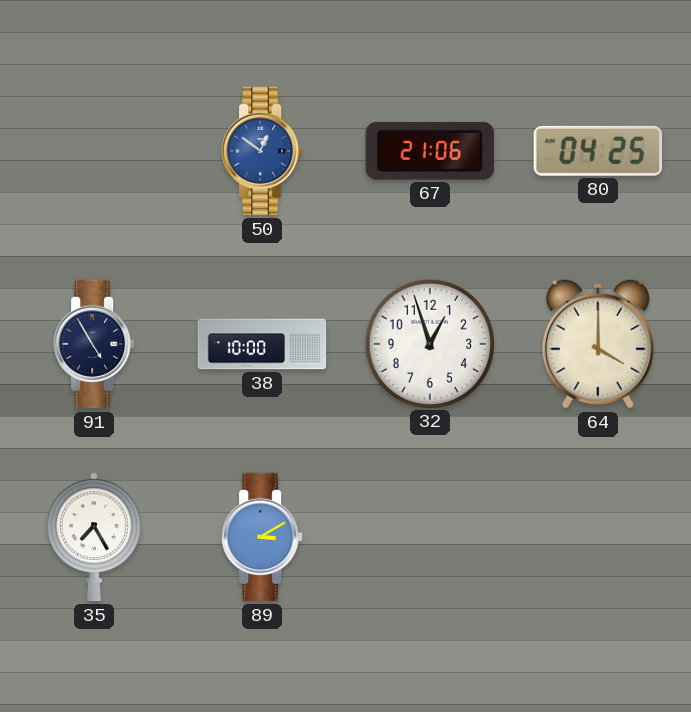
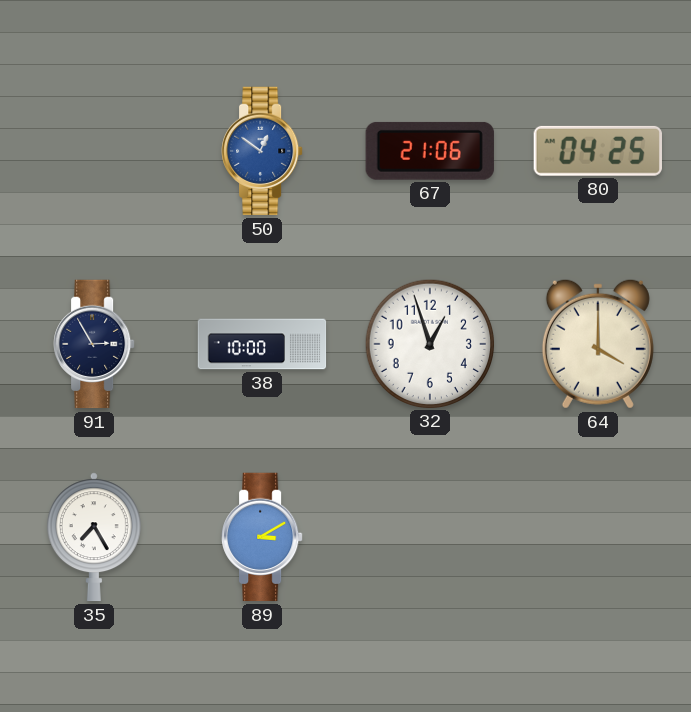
91: 4:55 -> 2:55 (94, 344)
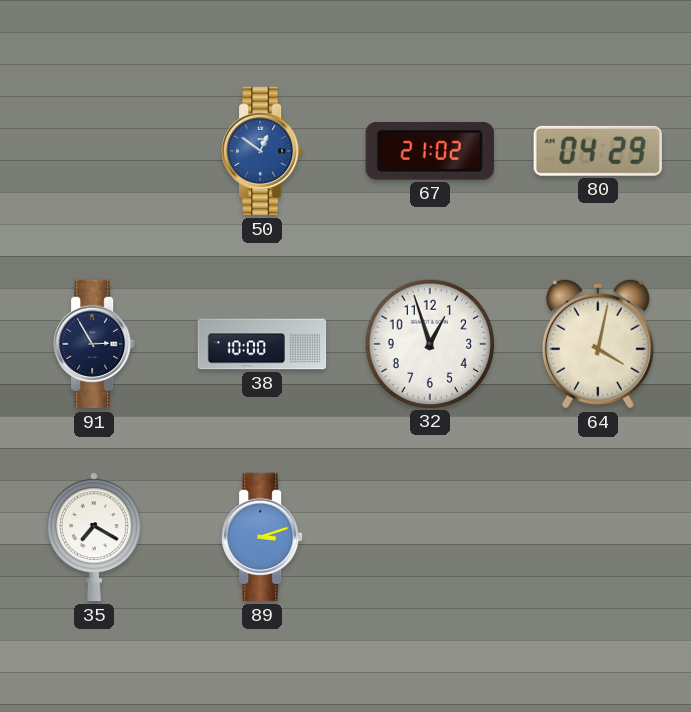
67: 21:06 -> 21:02 (430, 151)
80: 04:25 -> 04:29 (598, 151)
64: 4:00 -> 4:02 (598, 344)
35: 7:25 -> 7:20 (94, 537)
89: 3:10 -> 3:12 (262, 537)
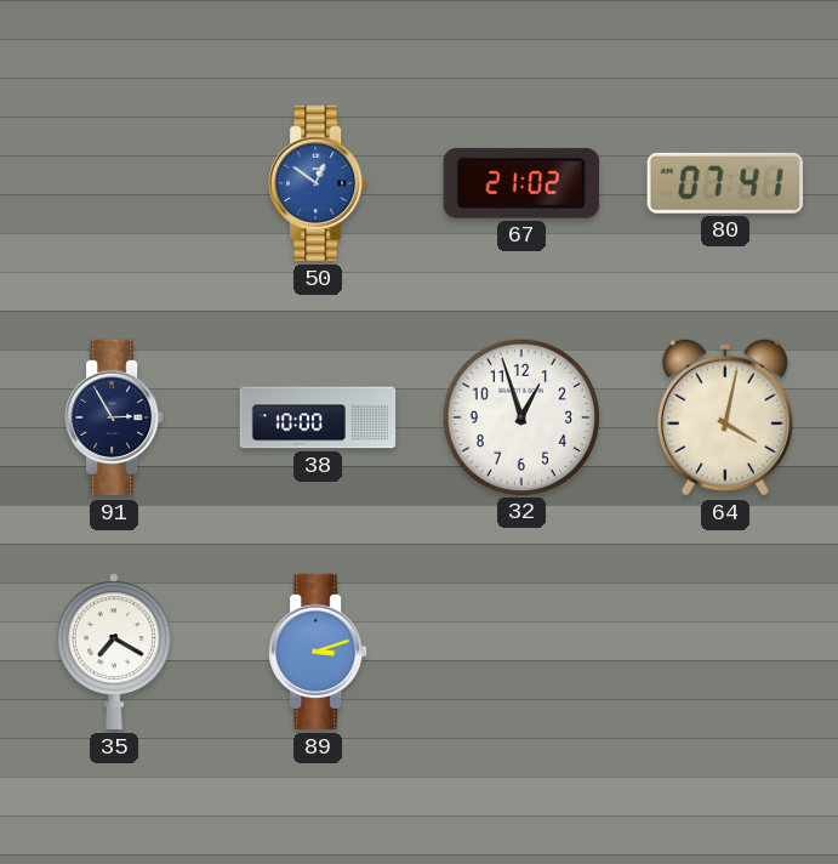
80: 04:29 -> 07:41 (725, 183)
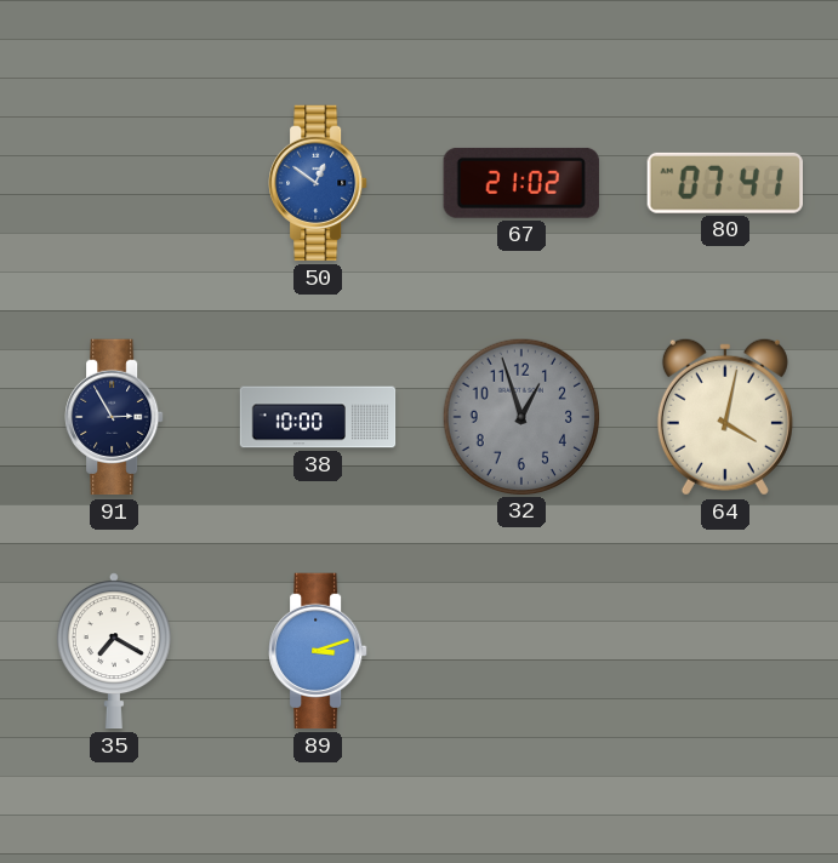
32 dial: white -> grey (520, 416)
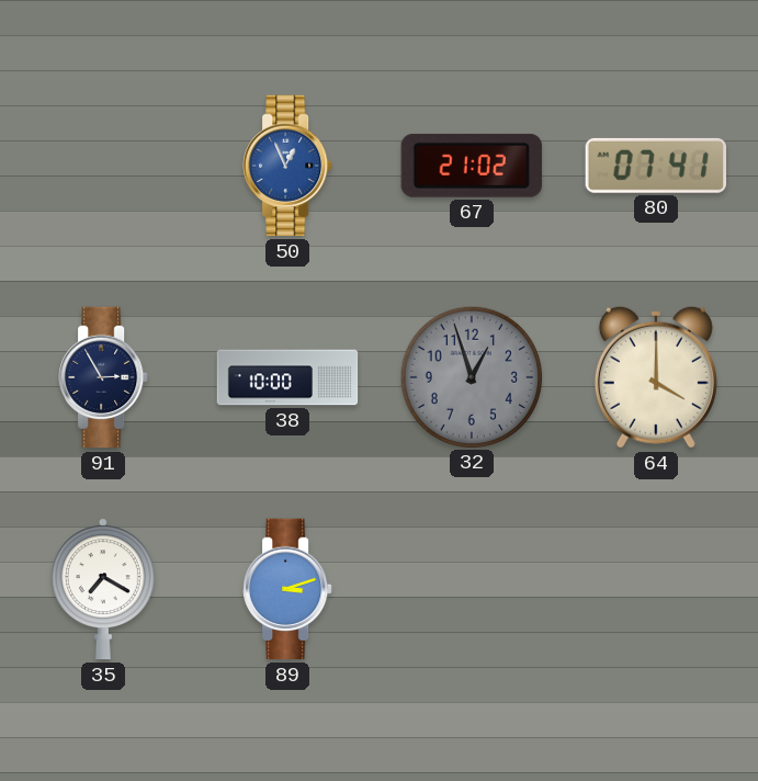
50: 12:51 -> 12:56 (287, 166)
64: 4:02 -> 4:00 (656, 377)
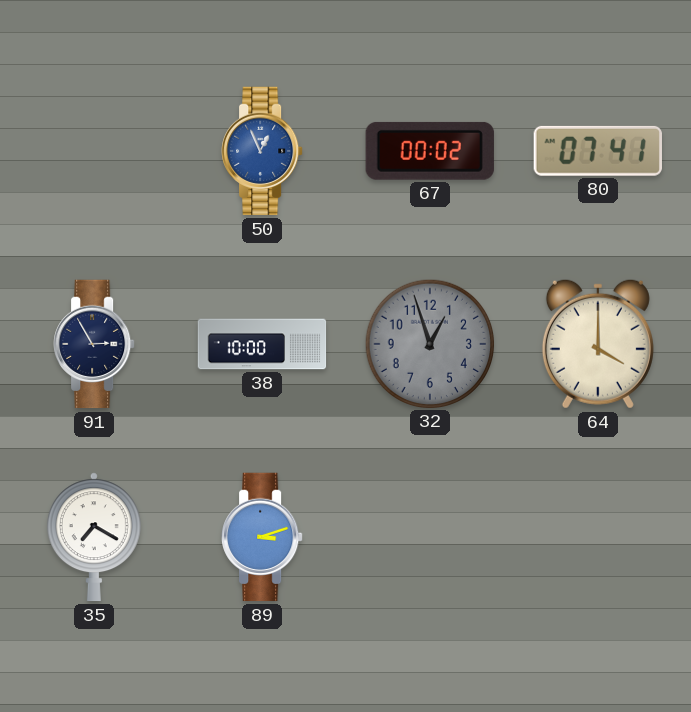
67: 21:02 -> 00:02 (430, 151)
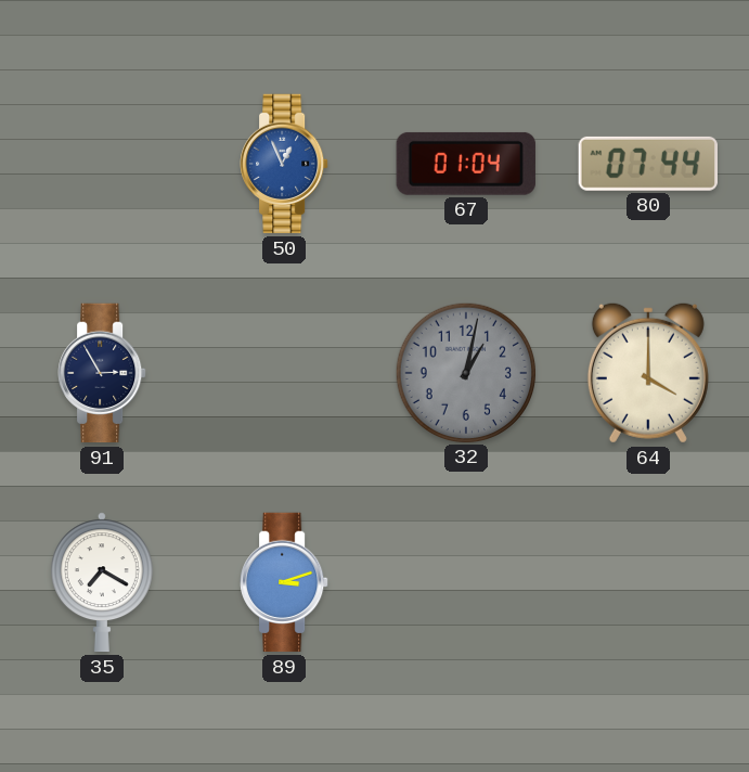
67: 00:02 -> 01:04 (466, 164)
80: 07:41 -> 07:44 (648, 164)
38: 10:00 -> none (262, 344)
32: 12:57 -> 1:02 (465, 372)
